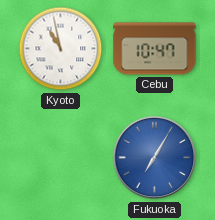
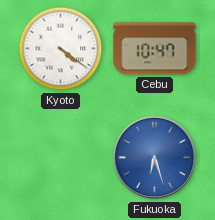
Kyoto: 10:58 -> 4:21 (61, 49)
Fukuoka: 7:05 -> 6:27 (155, 158)
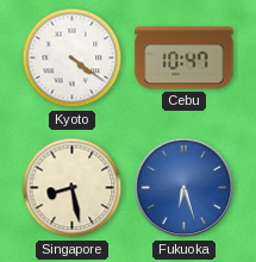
Singapore: none -> 8:28 (73, 188)
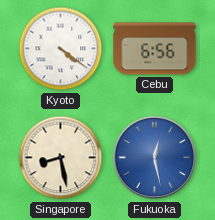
Cebu: 10:47 -> 6:56 (155, 49)
Fukuoka: 6:27 -> 12:28 (155, 158)
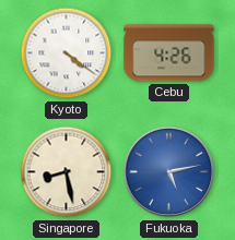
Cebu: 6:56 -> 4:26 (169, 53)
Fukuoka: 12:28 -> 5:13 (169, 172)
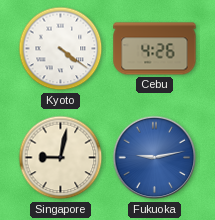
Singapore: 8:28 -> 9:02 (61, 158)
Fukuoka: 5:13 -> 9:13 (155, 158)
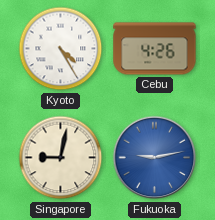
Kyoto: 4:21 -> 4:25 (61, 49)
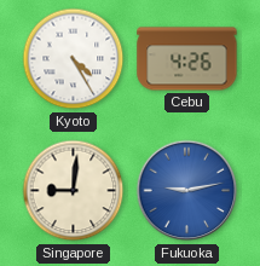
Singapore: 9:02 -> 9:01 (74, 191)
